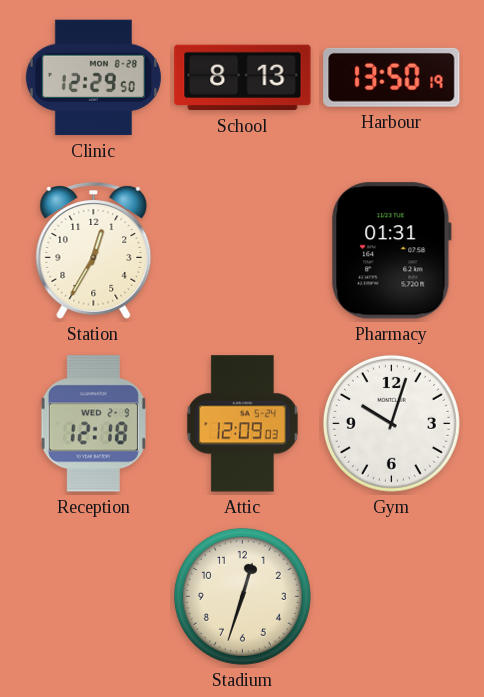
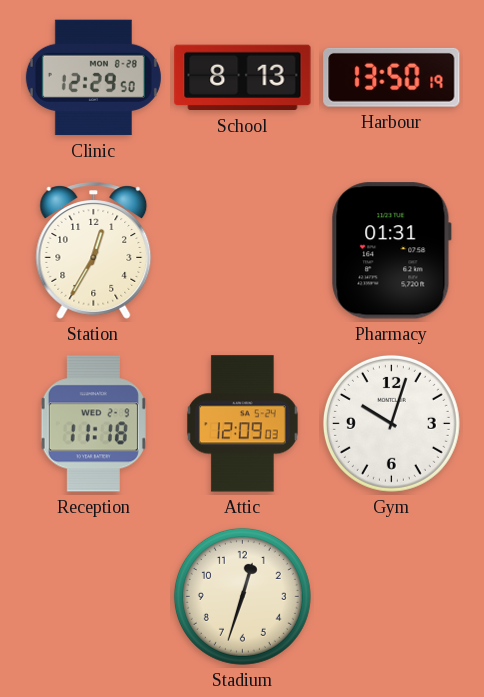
Reception: 12:18 -> 11:18 (93, 424)
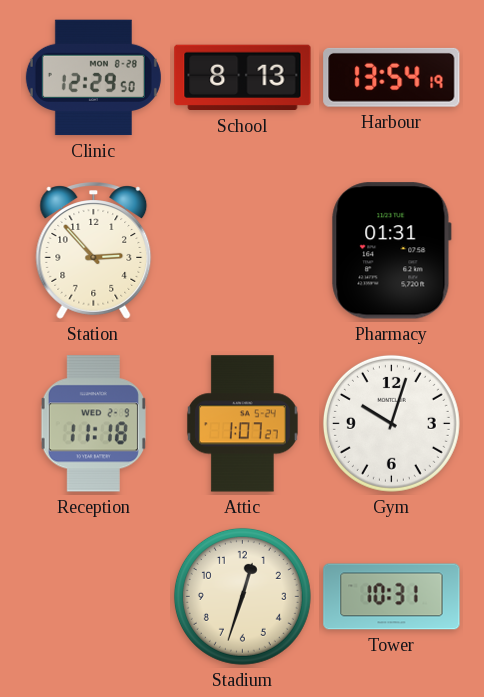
Harbour: 13:50 -> 13:54 (392, 77)
Station: 12:35 -> 2:53 (94, 251)
Attic: 12:09 -> 1:07 (242, 424)
Tower: none -> 10:31 (392, 597)
